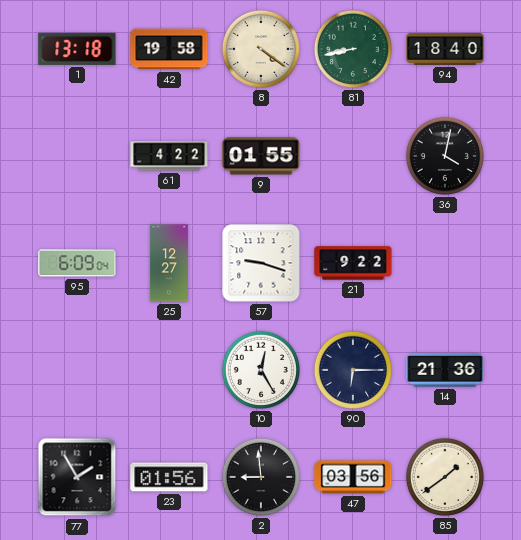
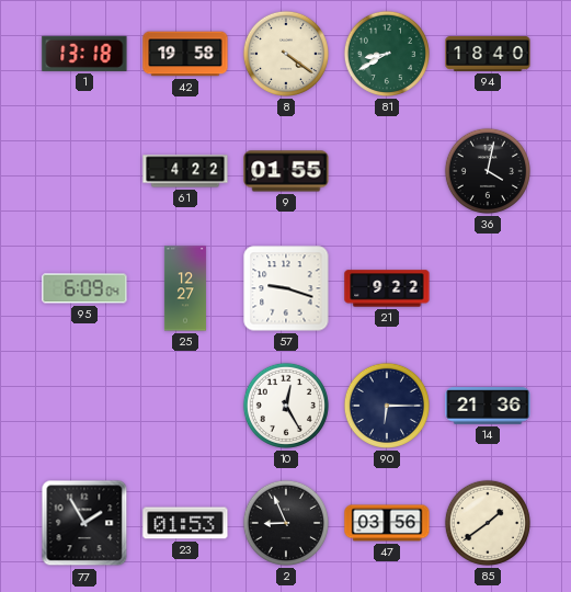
81: 8:43 -> 8:40 (387, 54)
23: 01:56 -> 01:53 (185, 523)
2: 8:59 -> 8:56 (286, 523)
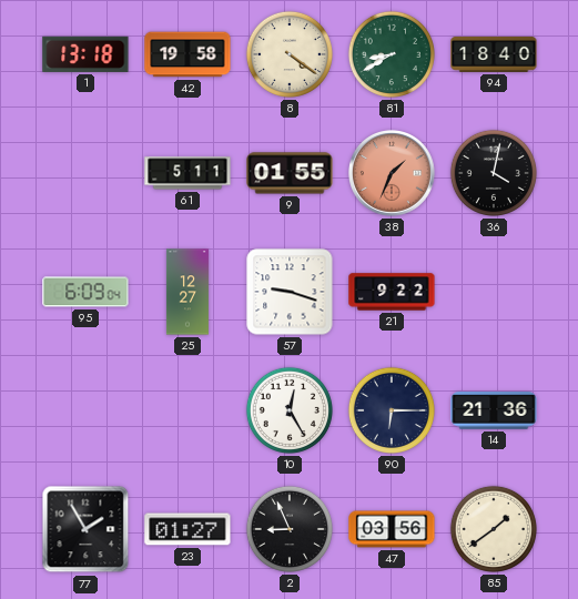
61: 4:22 -> 5:11 (187, 173)
38: none -> 1:34 (393, 174)
23: 01:53 -> 01:27 (187, 529)
